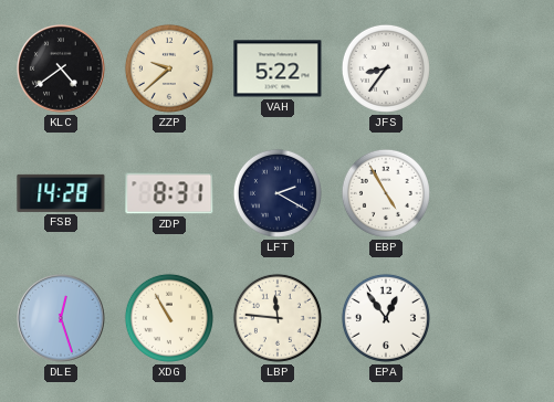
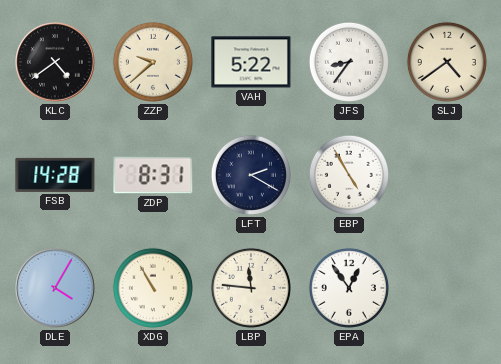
SLJ: none -> 4:39 (447, 62)
DLE: 12:27 -> 4:05 (56, 289)
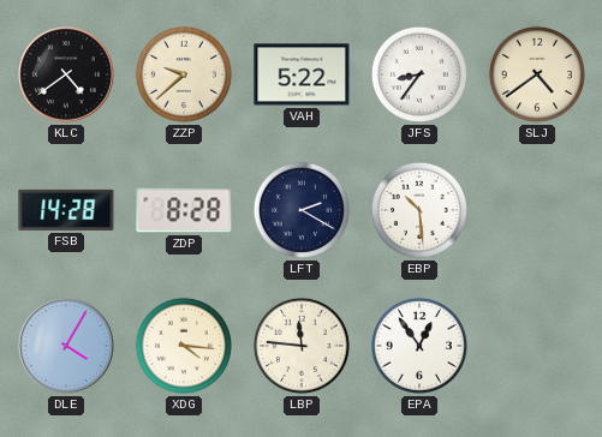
ZDP: 8:31 -> 8:28 (184, 210)
EBP: 4:55 -> 10:29 (419, 210)
XDG: 10:55 -> 4:16 (184, 346)
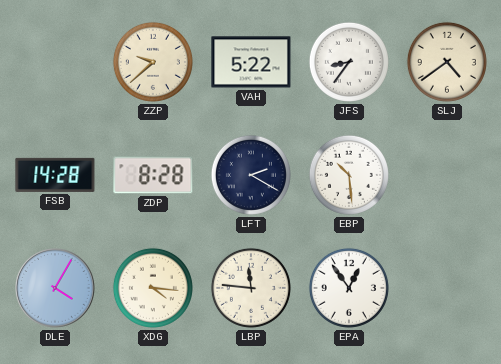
KLC: 4:39 -> none (67, 76)
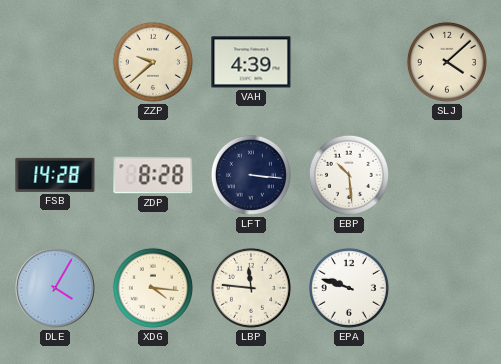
VAH: 5:22 -> 4:39 (251, 62)
JFS: 8:36 -> none (349, 62)
SLJ: 4:39 -> 4:08 (447, 62)
LFT: 2:20 -> 3:16 (251, 175)
EPA: 12:54 -> 9:48 (349, 288)
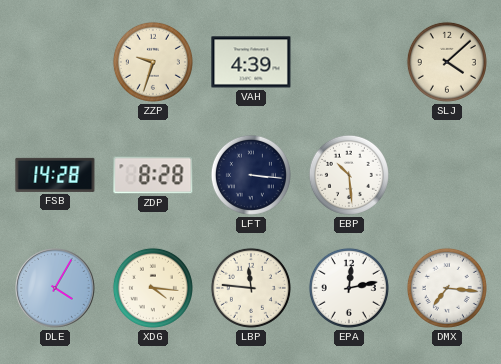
ZZP: 9:38 -> 9:33 (153, 62)
EPA: 9:48 -> 12:13 (349, 288)
DMX: none -> 7:16 (447, 288)
